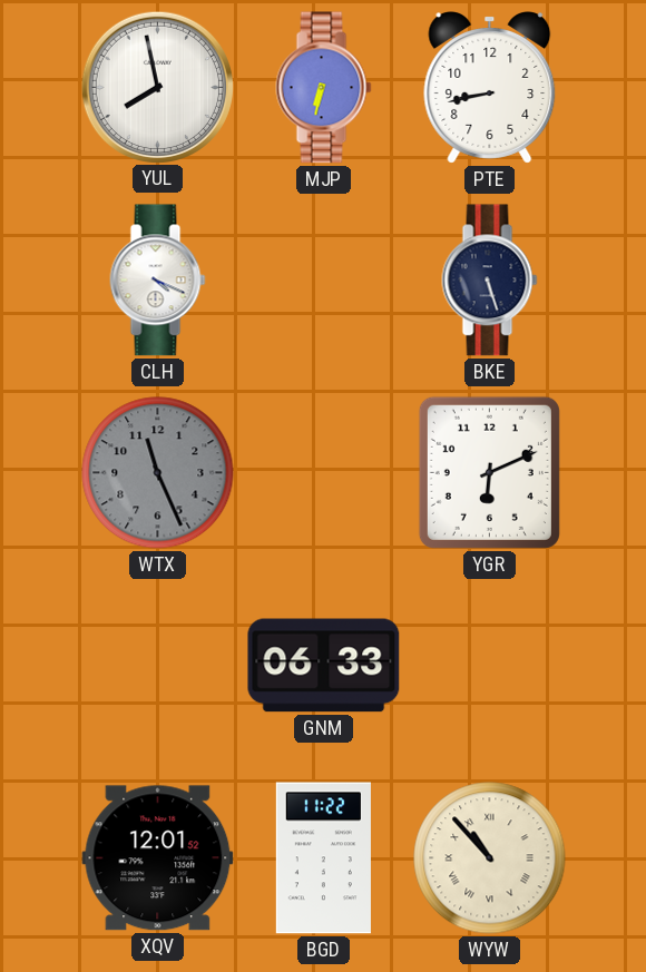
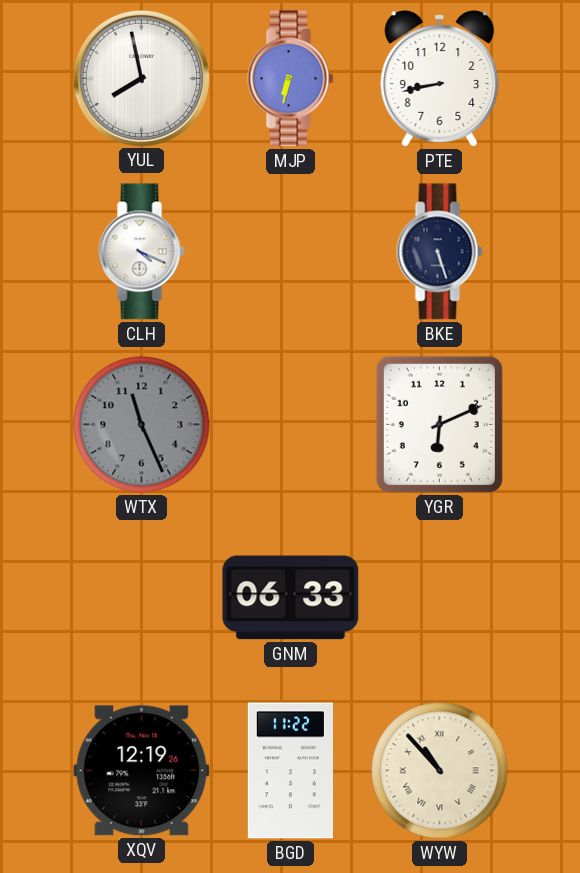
XQV: 12:01 -> 12:19 (142, 771)
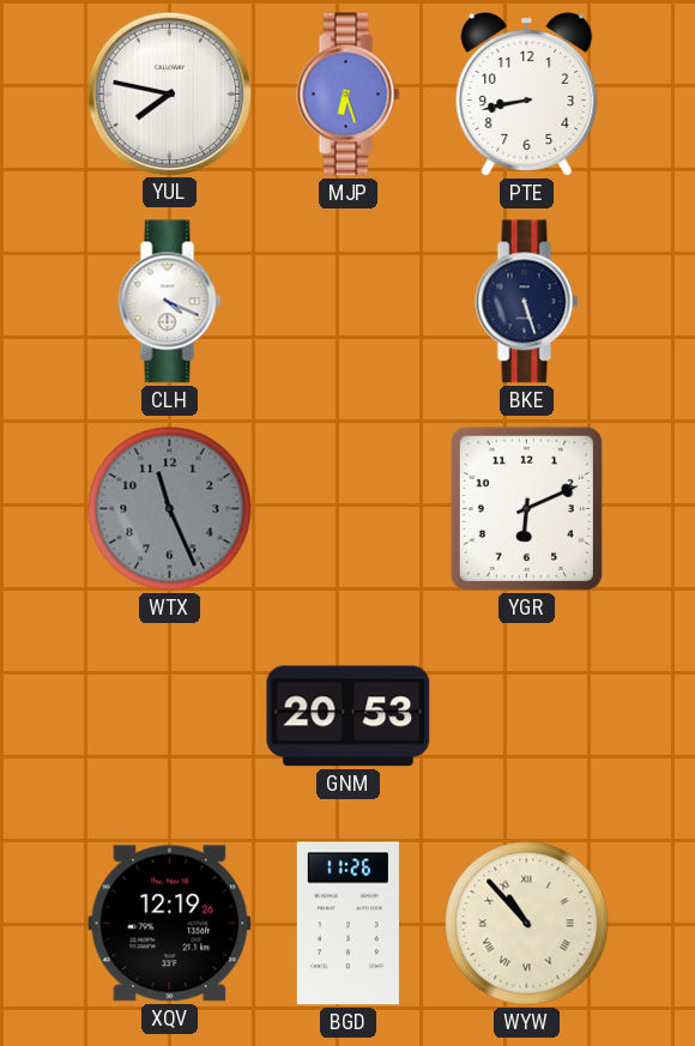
YUL: 7:58 -> 7:47 (169, 93)
MJP: 6:32 -> 6:27 (349, 95)
GNM: 06:33 -> 20:53 (349, 717)
BGD: 11:22 -> 11:26 (347, 924)
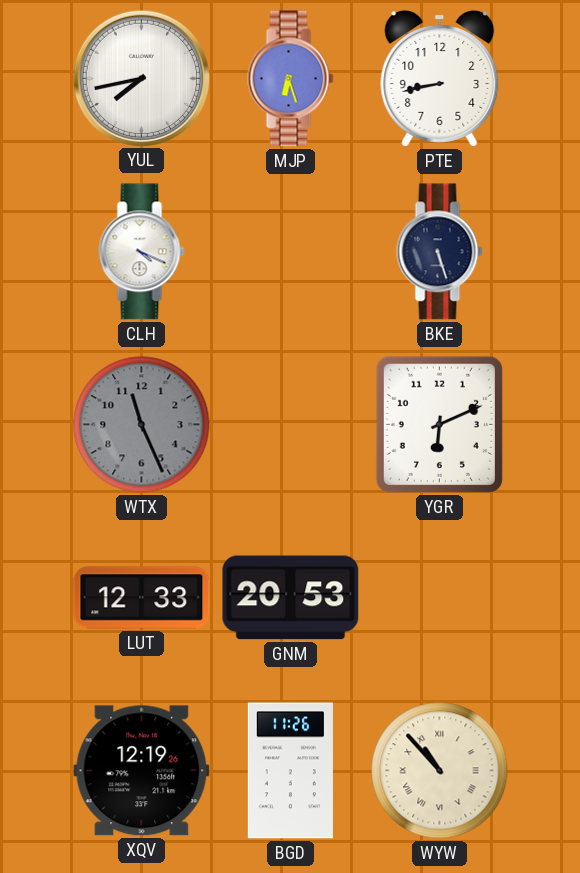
YUL: 7:47 -> 7:43 (141, 78)
LUT: none -> 12:33 (142, 598)
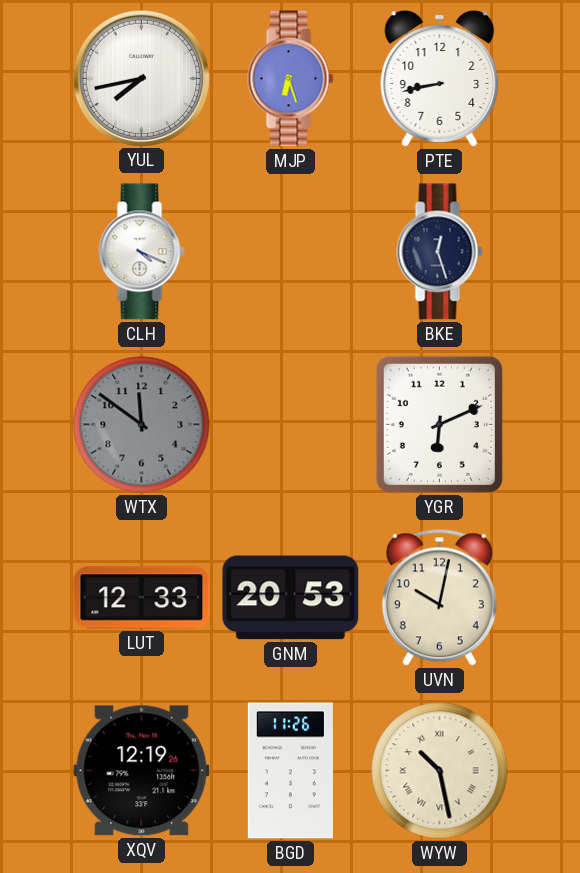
BKE: 5:27 -> 12:27 (440, 252)
WTX: 11:26 -> 11:51 (142, 425)
UVN: none -> 10:02 (439, 597)
WYW: 10:53 -> 10:28 (440, 771)
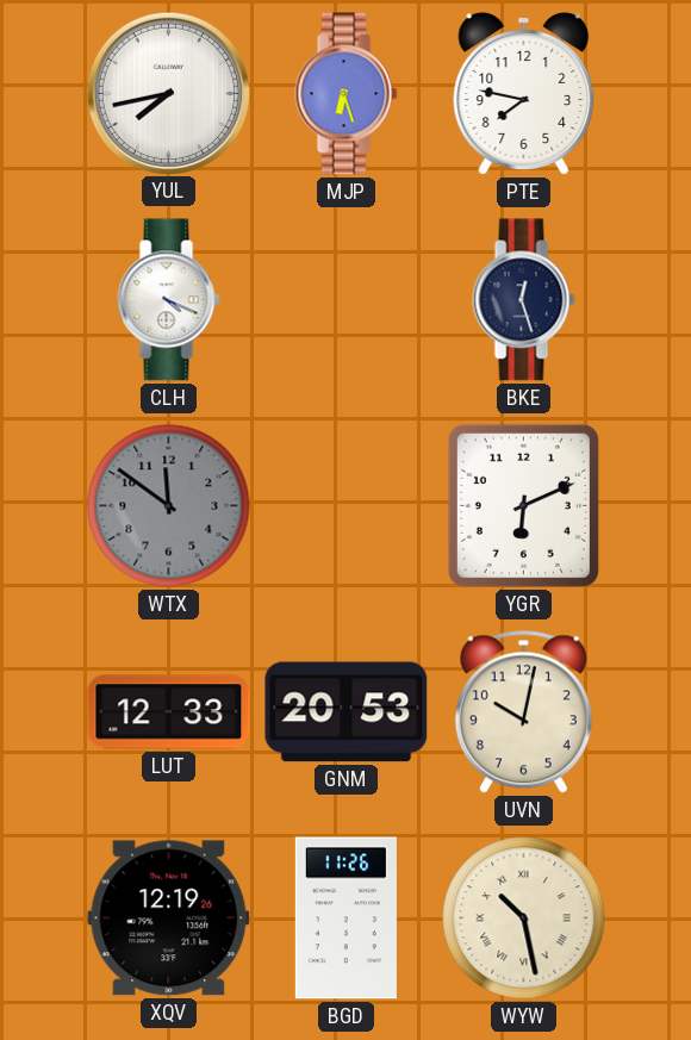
PTE: 8:43 -> 7:47 (524, 94)
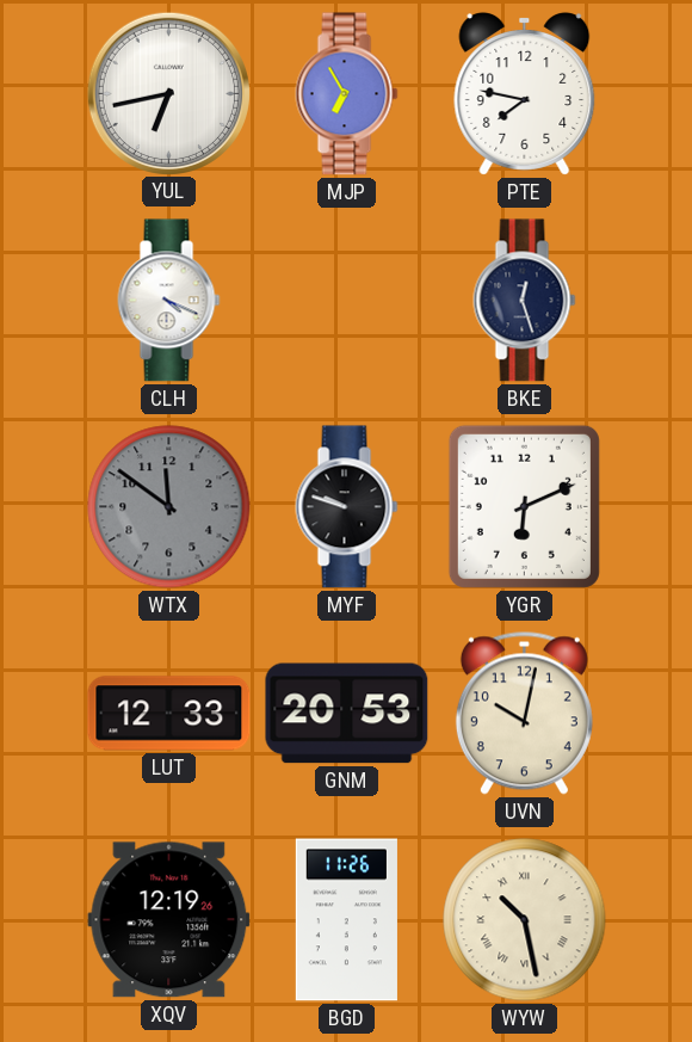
YUL: 7:43 -> 6:43 (168, 93)
MJP: 6:27 -> 6:55 (347, 94)
MYF: none -> 9:48 (347, 507)
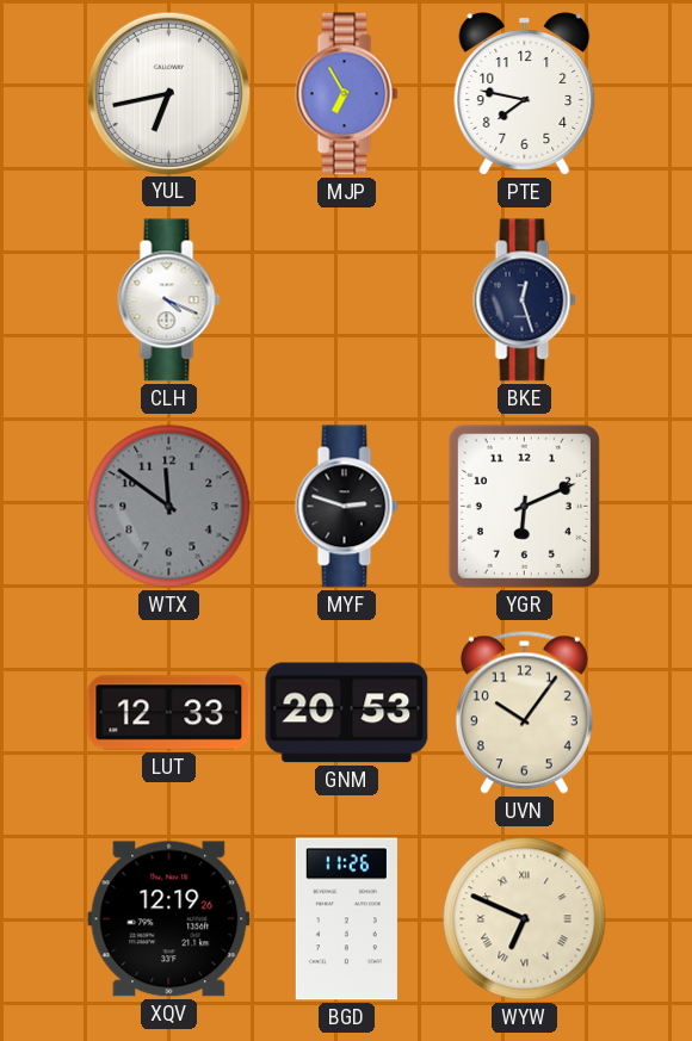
MYF: 9:48 -> 2:48 (347, 507)
UVN: 10:02 -> 10:06 (524, 712)
WYW: 10:28 -> 6:49 (525, 919)
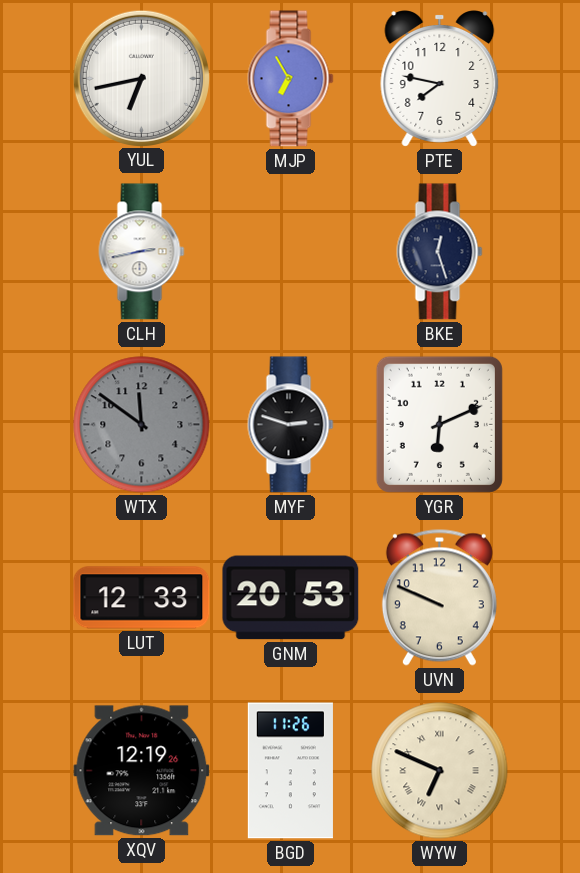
CLH: 4:19 -> 2:43 (142, 252)
UVN: 10:06 -> 9:49 (439, 597)
